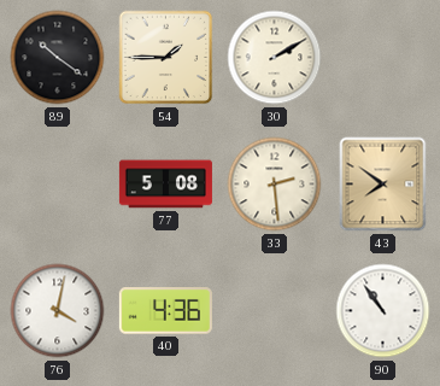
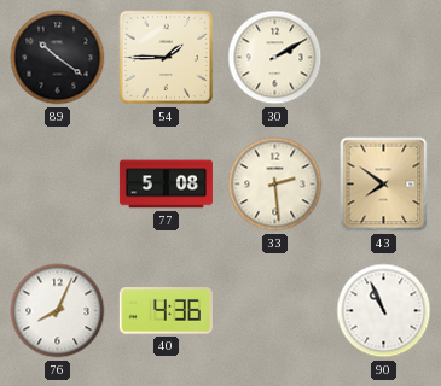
76: 4:02 -> 8:04 (58, 311)
90: 10:54 -> 10:56 (384, 311)
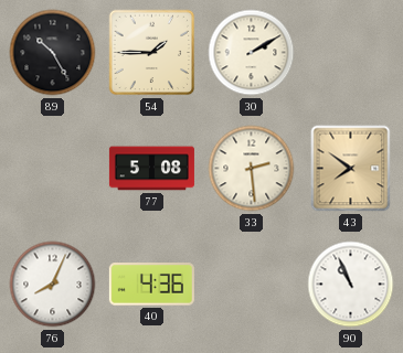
89: 10:21 -> 10:25 (53, 53)
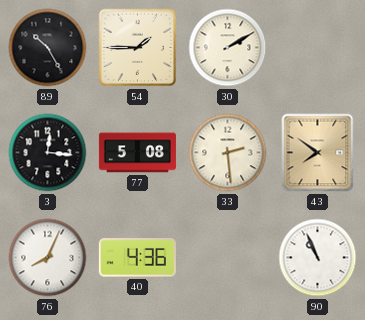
3: none -> 12:16 (48, 153)
